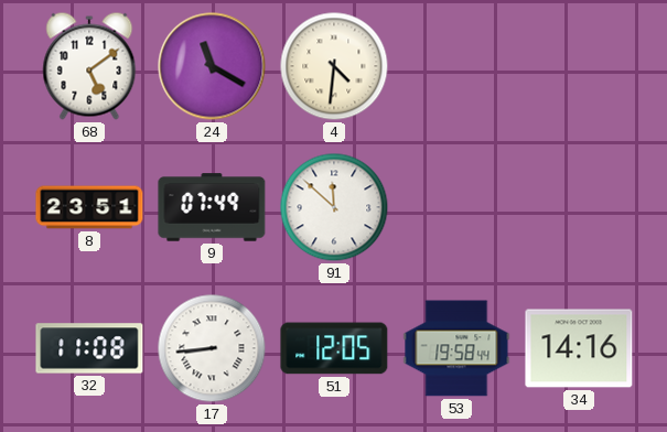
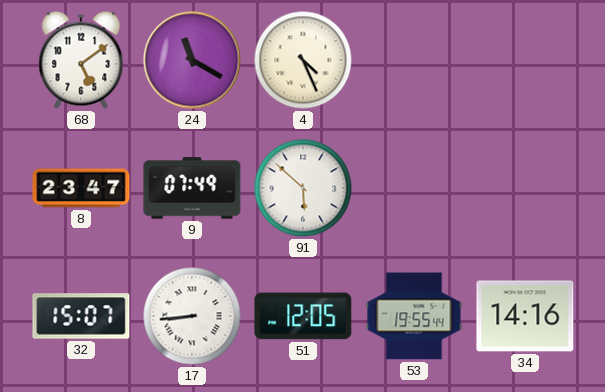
4: 4:31 -> 4:26 (303, 60)
8: 23:51 -> 23:47 (81, 188)
91: 11:52 -> 5:52 (303, 188)
32: 11:08 -> 15:07 (81, 316)
53: 19:58 -> 19:55 (414, 316)
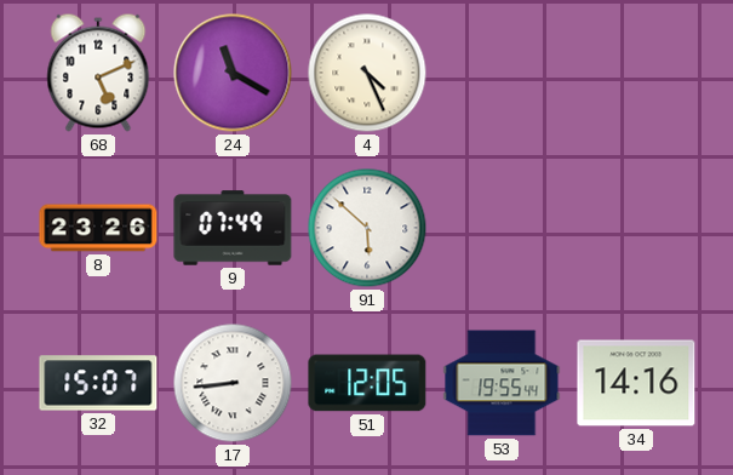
68: 5:09 -> 5:11 (98, 73)
8: 23:47 -> 23:26 (98, 228)
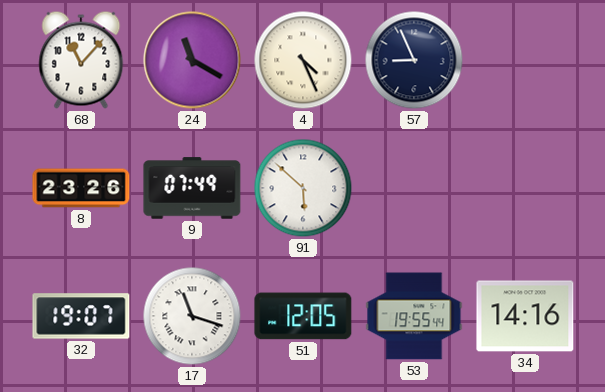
68: 5:11 -> 11:07 (81, 60)
57: none -> 8:56 (414, 60)
32: 15:07 -> 19:07 (81, 316)
17: 8:44 -> 11:18 (192, 316)
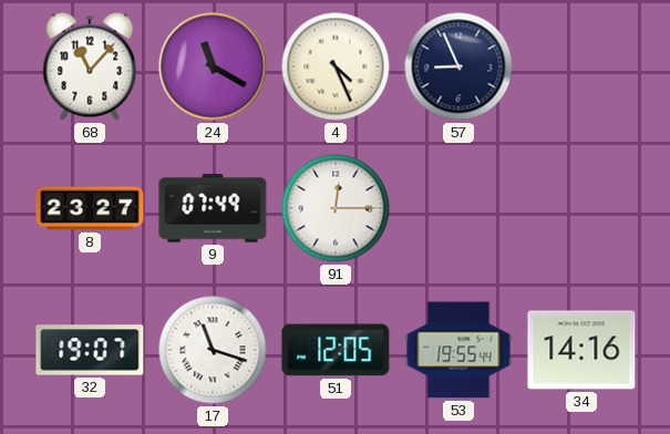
8: 23:26 -> 23:27 (90, 208)
91: 5:52 -> 12:15 (336, 208)
